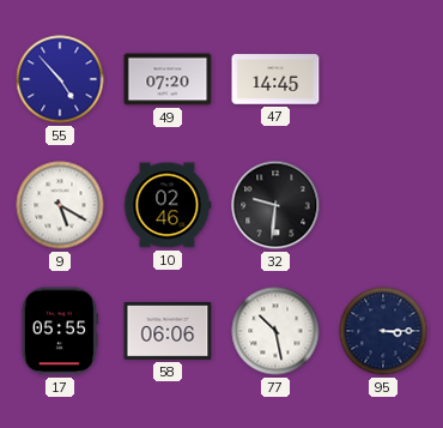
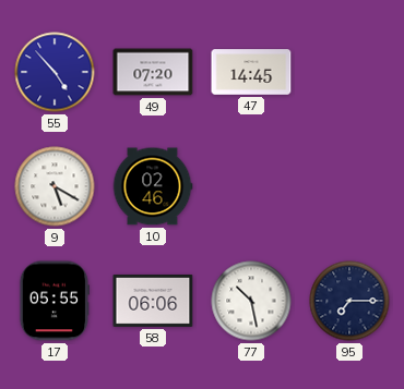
32: 9:31 -> none (275, 205)
95: 3:15 -> 7:15 (349, 301)
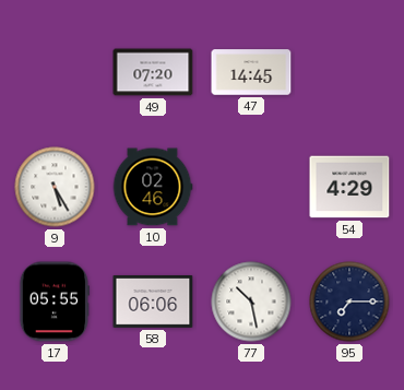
55: 4:53 -> none (55, 72)
9: 5:20 -> 5:25 (55, 187)
54: none -> 4:29 (349, 187)
